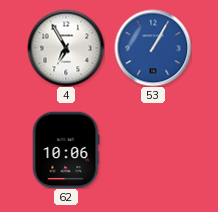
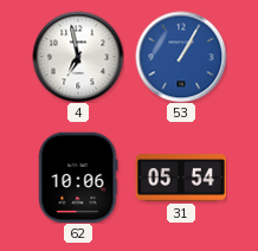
4: 6:55 -> 6:58 (78, 57)
31: none -> 05:54 (181, 178)
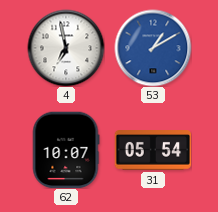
53: 1:05 -> 1:10 (153, 48)
62: 10:06 -> 10:07 (66, 150)
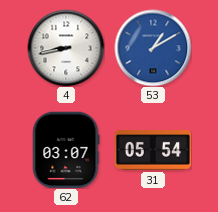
4: 6:58 -> 8:43 (66, 48)
62: 10:07 -> 03:07 (66, 150)
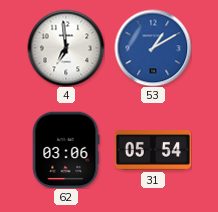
4: 8:43 -> 6:59 (66, 48)
62: 03:07 -> 03:06 (66, 150)
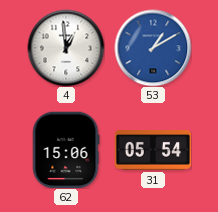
4: 6:59 -> 12:59 (66, 48)
62: 03:06 -> 15:06 (66, 150)
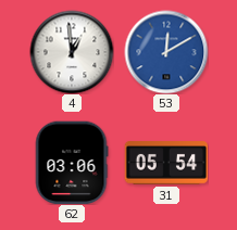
53: 1:10 -> 12:10 (166, 52)
62: 15:06 -> 03:06 (72, 163)
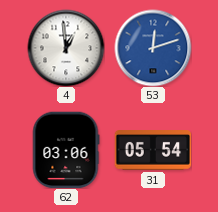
53: 12:10 -> 12:12 (153, 48)
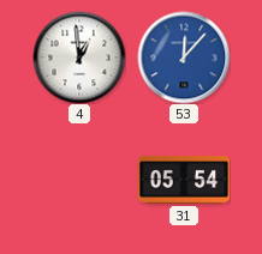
53: 12:12 -> 12:07 (184, 58)
62: 03:06 -> none (66, 150)
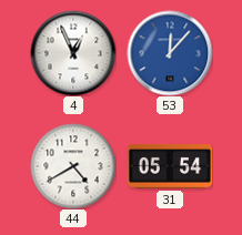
4: 12:59 -> 12:56 (73, 53)
44: none -> 4:40 (73, 166)
